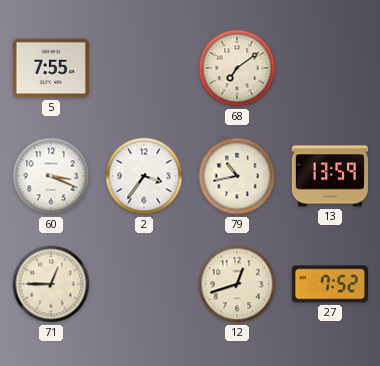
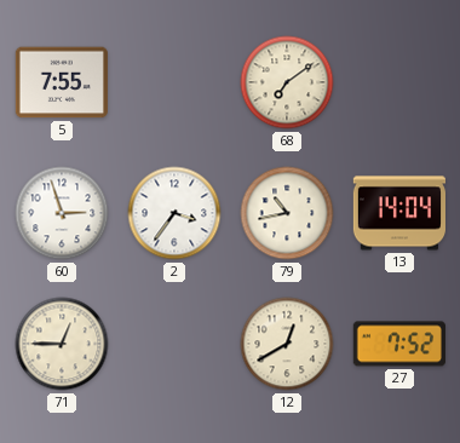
60: 3:19 -> 2:57 (62, 213)
13: 13:59 -> 14:04 (398, 213)
12: 12:42 -> 12:40 (287, 344)
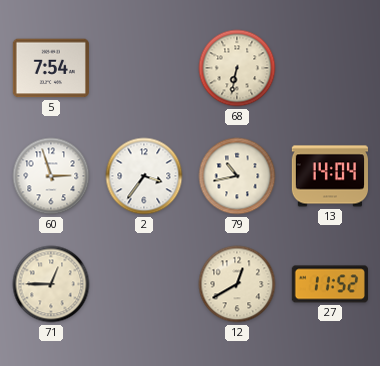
5: 7:55 -> 7:54 (51, 68)
68: 7:09 -> 6:32 (237, 68)
27: 7:52 -> 11:52 (329, 284)
